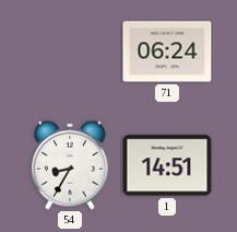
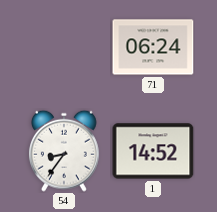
54: 8:35 -> 8:36 (64, 151)
1: 14:51 -> 14:52 (153, 151)
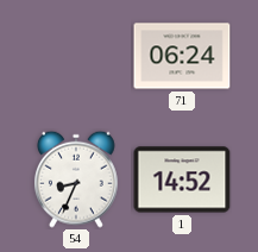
54: 8:36 -> 8:34 (76, 179)
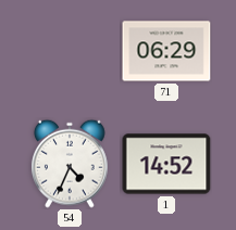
71: 06:24 -> 06:29 (166, 51)
54: 8:34 -> 4:34 (70, 164)
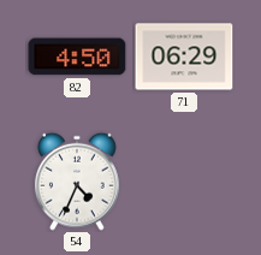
82: none -> 4:50 (77, 57)
1: 14:52 -> none (166, 164)
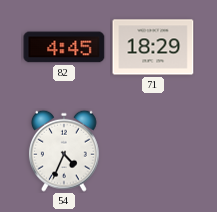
82: 4:50 -> 4:45 (64, 47)
71: 06:29 -> 18:29 (153, 47)
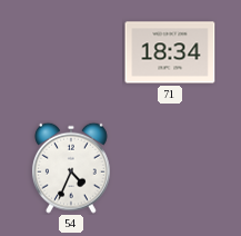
82: 4:45 -> none (64, 47)
71: 18:29 -> 18:34 (170, 52)
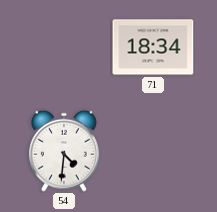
54: 4:34 -> 4:31 (64, 151)
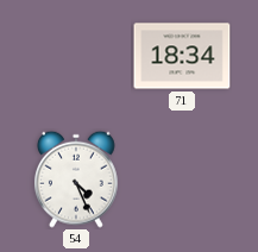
54: 4:31 -> 4:26 (76, 179)
